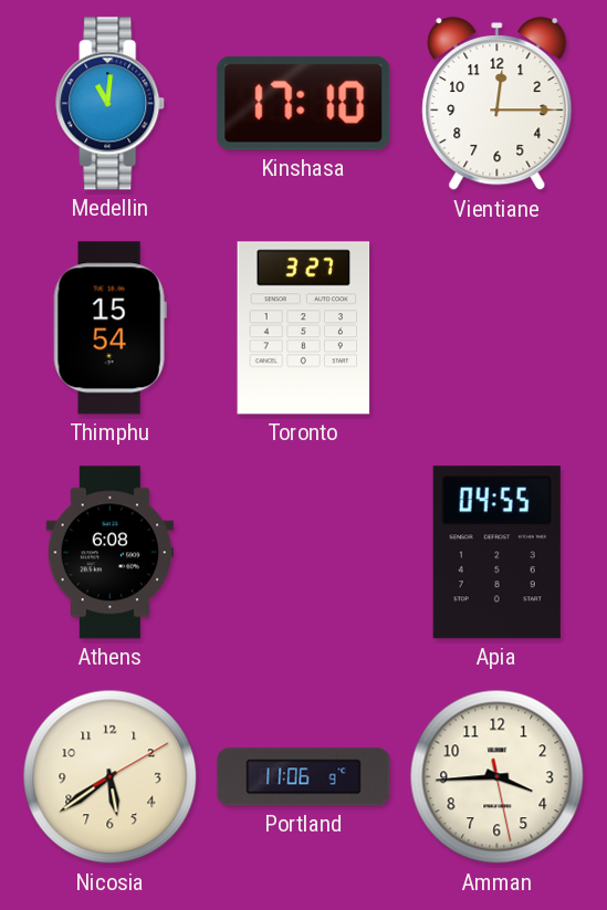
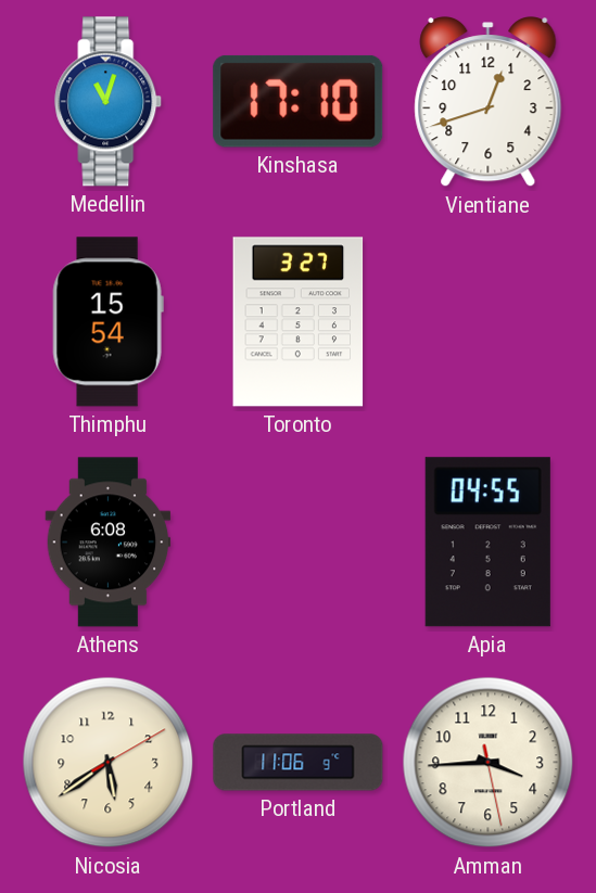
Medellin: 11:01 -> 11:03 (109, 102)
Vientiane: 12:15 -> 12:42 (489, 103)
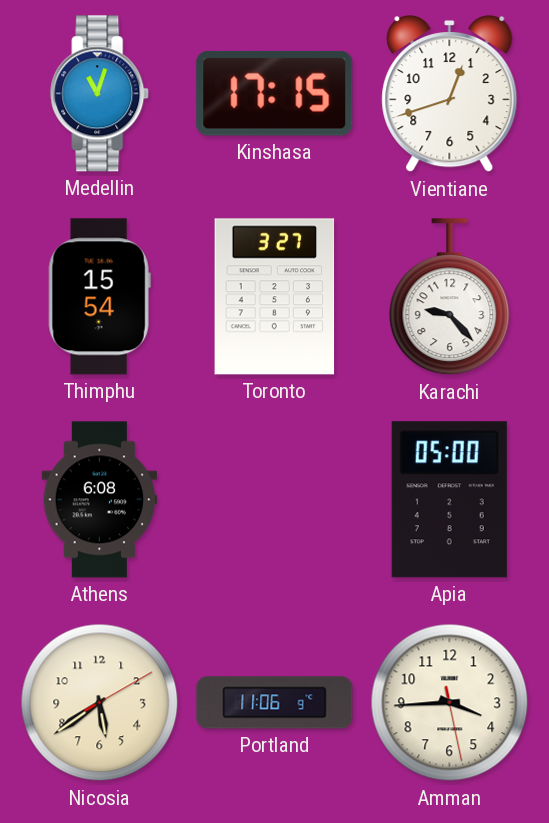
Kinshasa: 17:10 -> 17:15 (275, 93)
Karachi: none -> 9:23 (450, 297)
Apia: 04:55 -> 05:00 (449, 500)
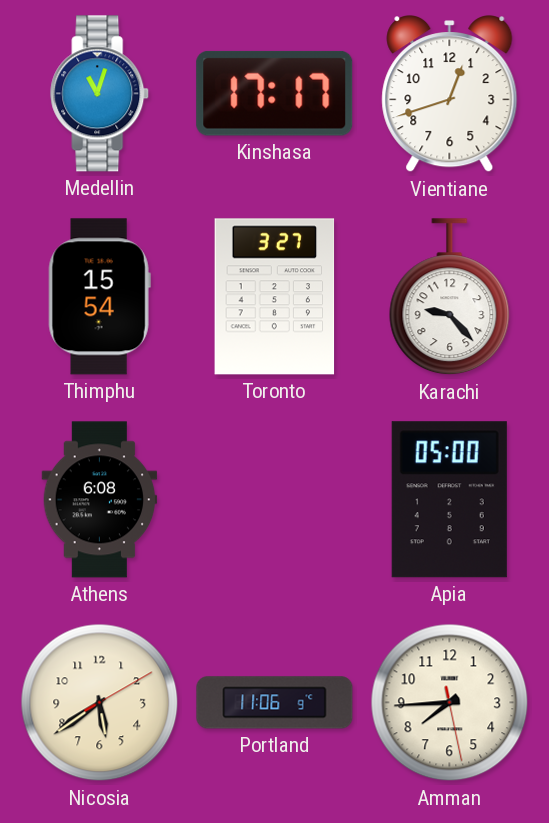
Kinshasa: 17:15 -> 17:17 (275, 93)
Amman: 3:44 -> 7:44 (450, 703)
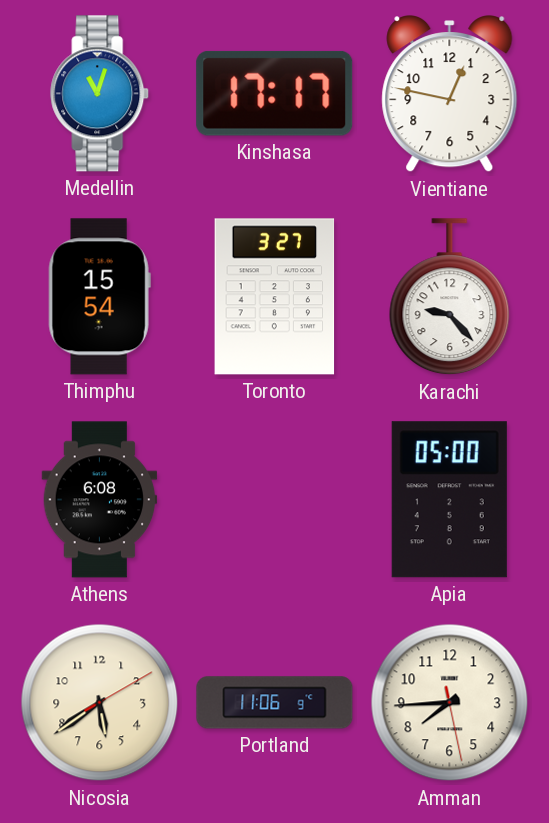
Vientiane: 12:42 -> 12:47 (450, 95)
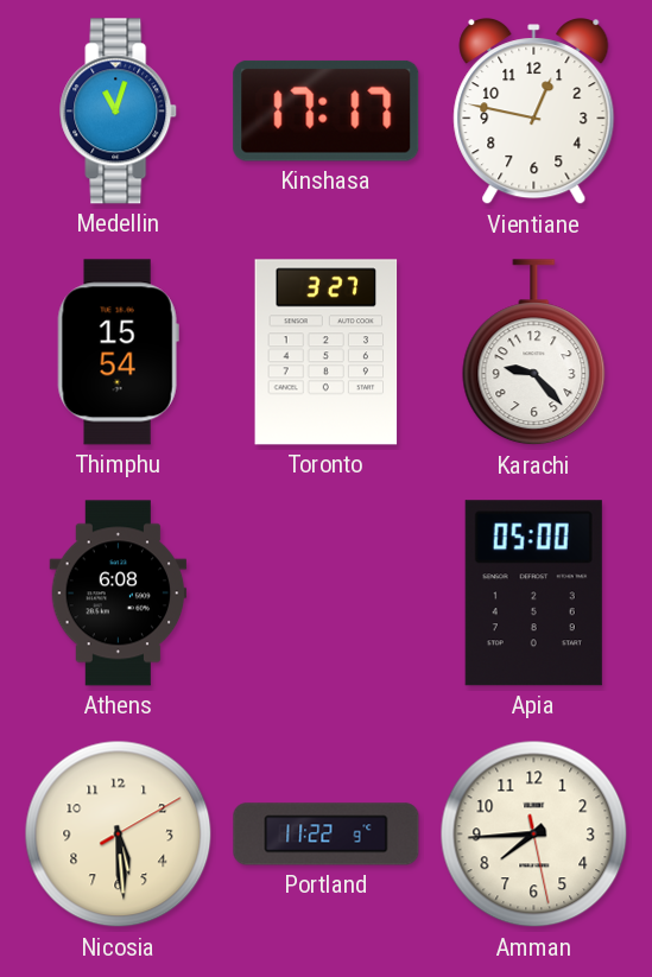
Nicosia: 5:39 -> 5:29 (119, 835)
Portland: 11:06 -> 11:22 (327, 835)
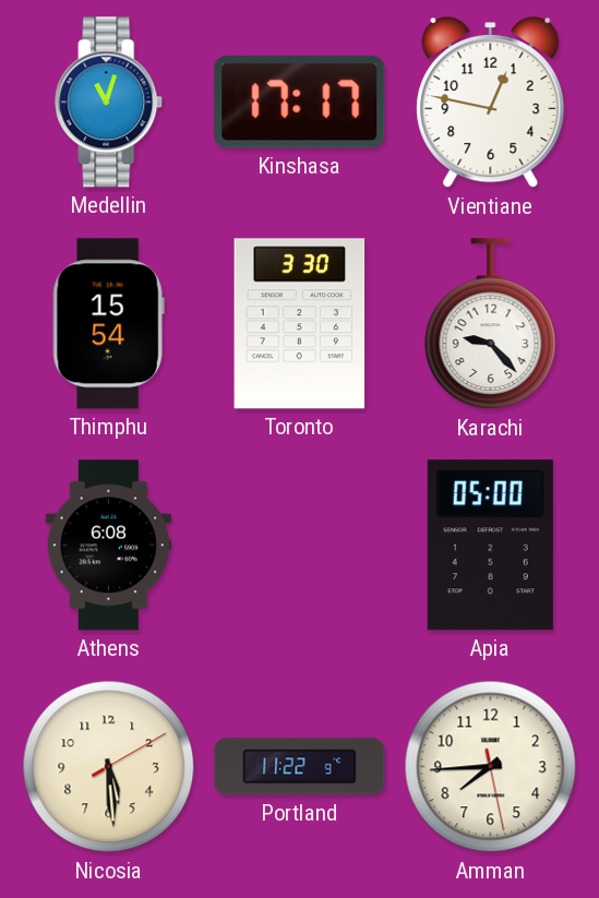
Toronto: 3:27 -> 3:30 (300, 324)
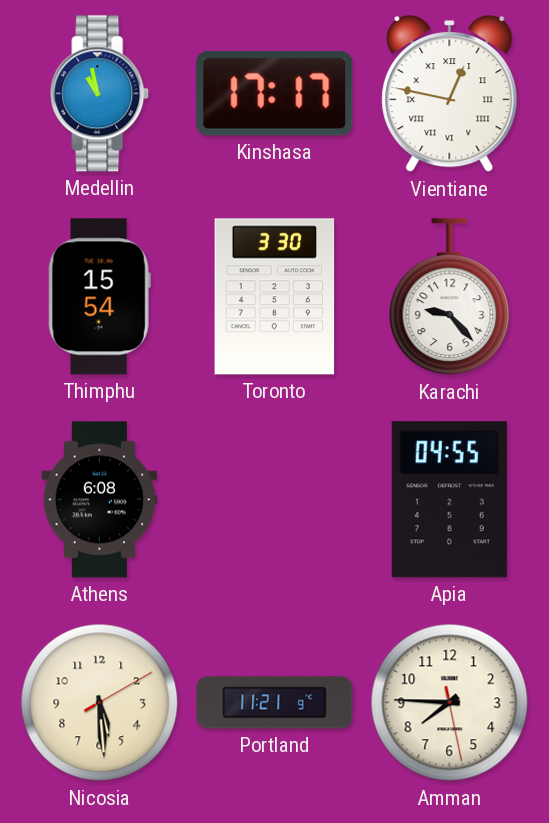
Medellin: 11:03 -> 10:58 (100, 94)
Vientiane numerals: Arabic -> Roman (450, 95)
Apia: 05:00 -> 04:55 (449, 500)
Portland: 11:22 -> 11:21 (275, 703)
Amman: 7:44 -> 7:45 (450, 703)
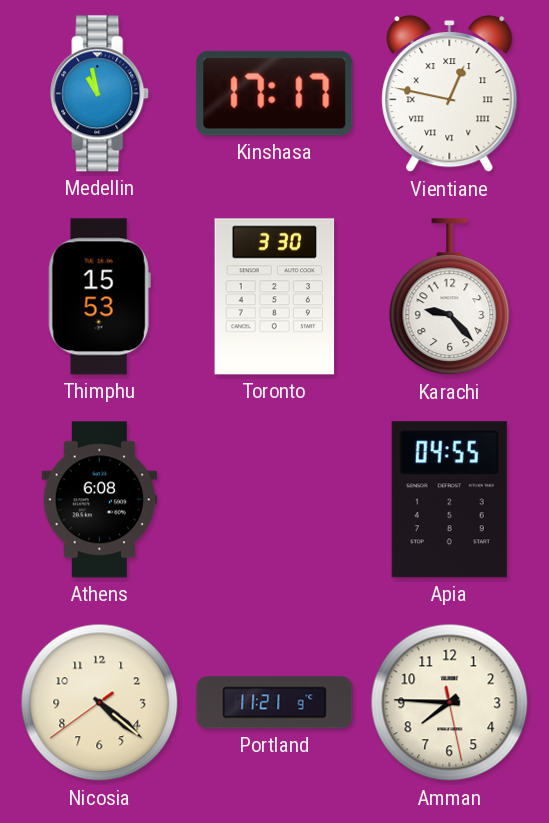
Thimphu: 15:54 -> 15:53 (99, 297)
Nicosia: 5:29 -> 4:21 (100, 703)
